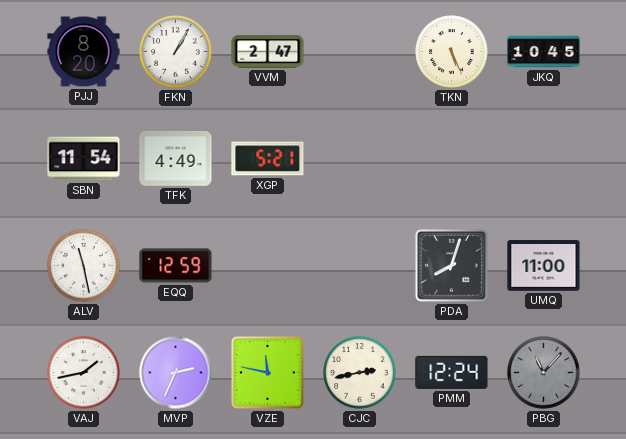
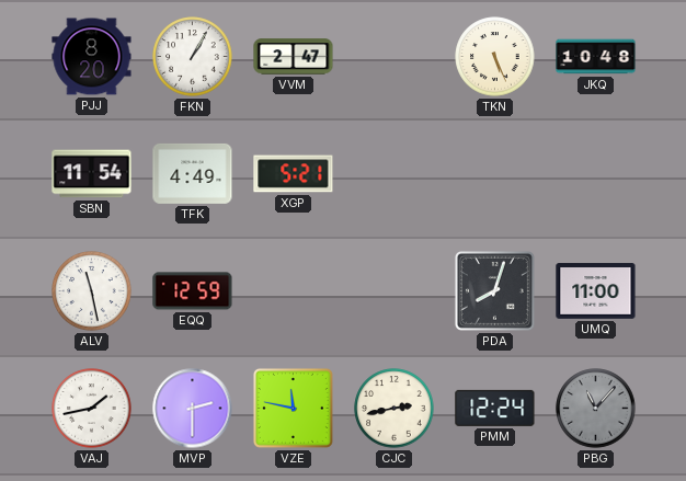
JKQ: 10:45 -> 10:48 (596, 57)
MVP: 2:34 -> 2:30 (193, 409)
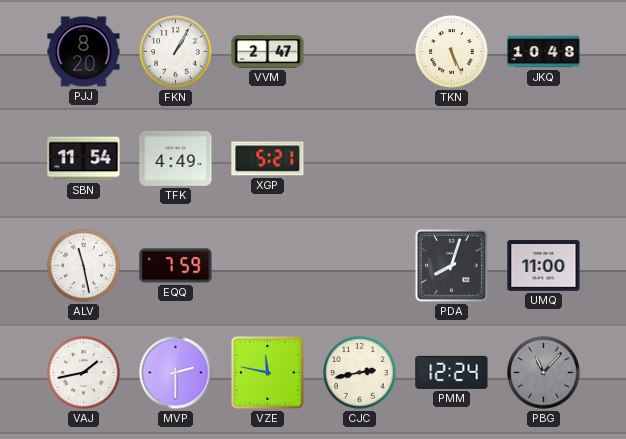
EQQ: 12:59 -> 7:59 (176, 266)
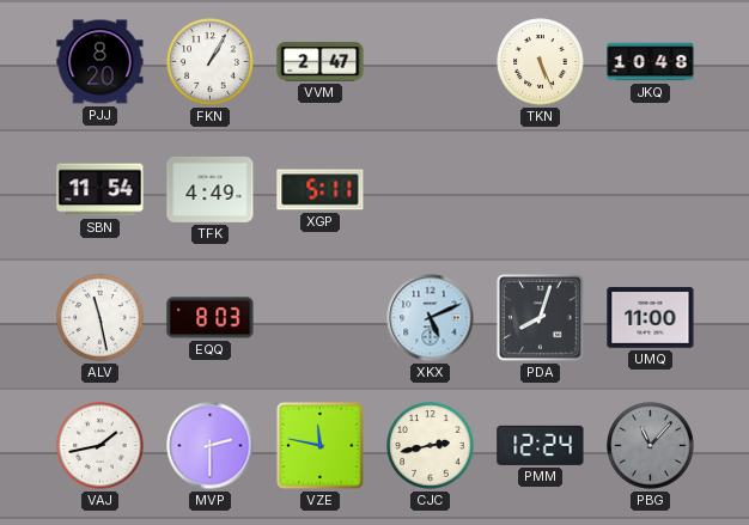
XGP: 5:21 -> 5:11 (321, 190)
EQQ: 7:59 -> 8:03 (211, 318)
XKX: none -> 5:11 (431, 318)
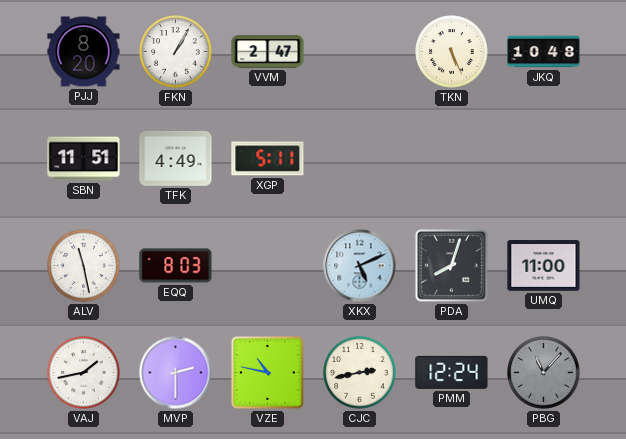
SBN: 11:54 -> 11:51 (84, 159)
VZE: 11:47 -> 10:47 (267, 372)
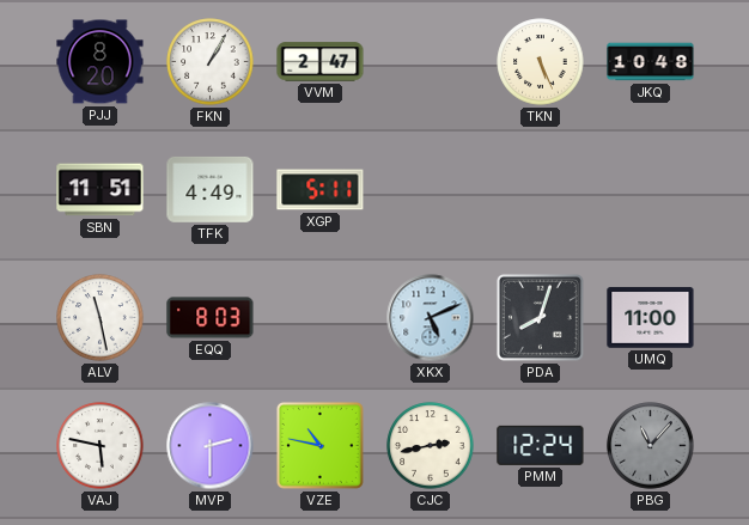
VAJ: 1:43 -> 5:47 (101, 446)
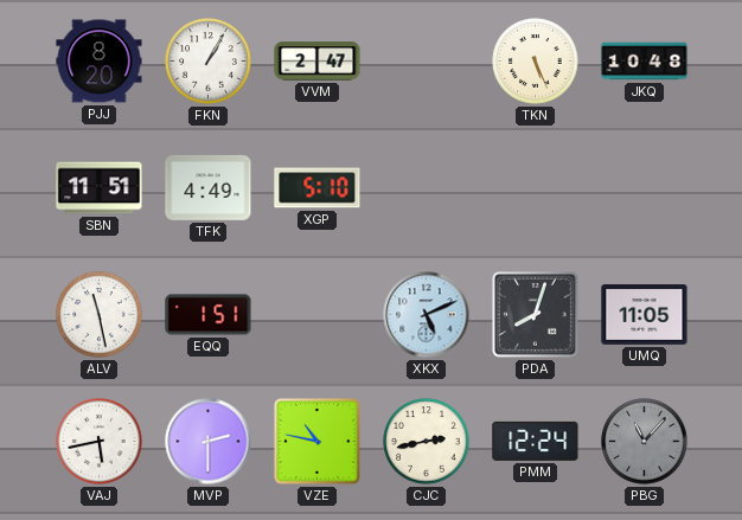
XGP: 5:11 -> 5:10 (318, 188)
EQQ: 8:03 -> 1:51 (209, 315)
UMQ: 11:00 -> 11:05 (645, 315)
VAJ: 5:47 -> 5:43 (100, 442)
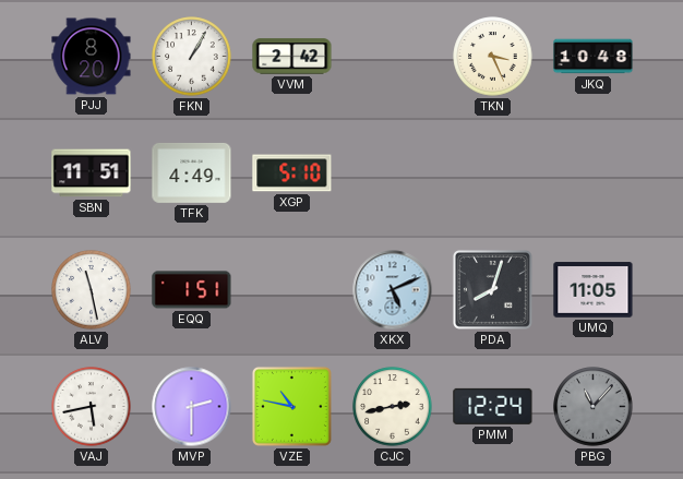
VVM: 2:47 -> 2:42 (292, 57)
TKN: 5:26 -> 3:26 (493, 57)
